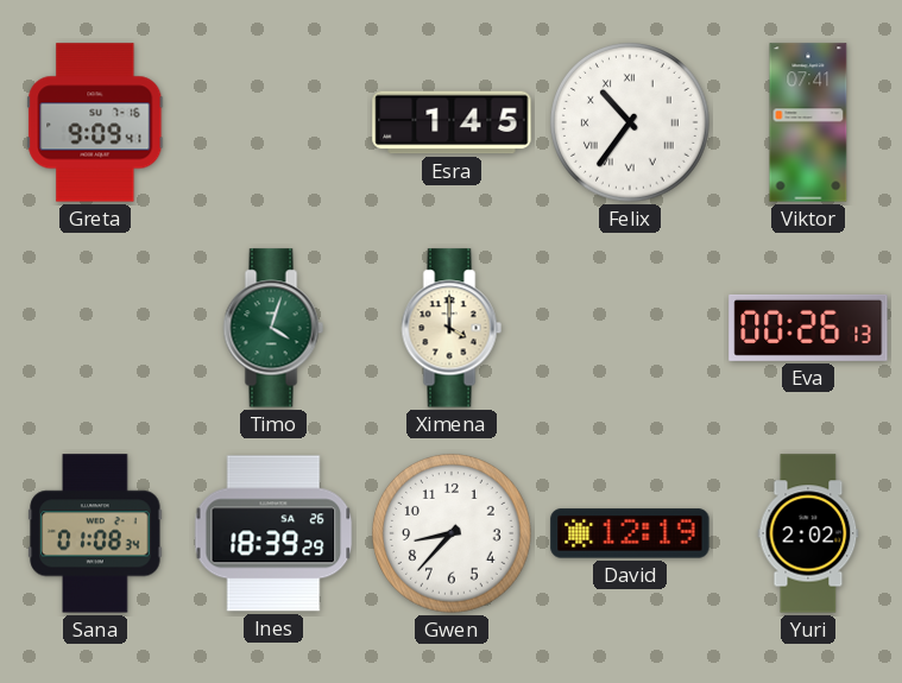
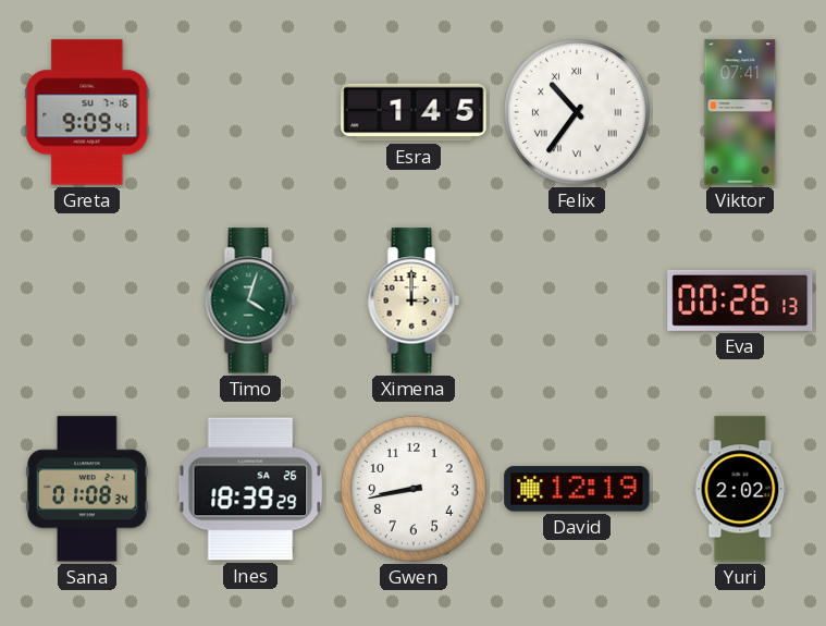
Ximena: 4:00 -> 3:00 (414, 300)
Gwen: 8:37 -> 8:43 (415, 490)
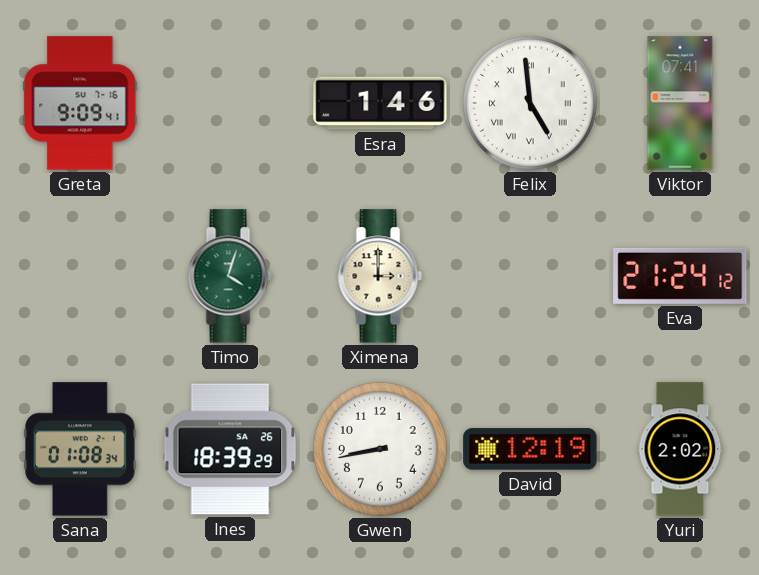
Esra: 1:45 -> 1:46 (380, 103)
Felix: 10:36 -> 4:59 (531, 104)
Eva: 00:26 -> 21:24 (680, 276)
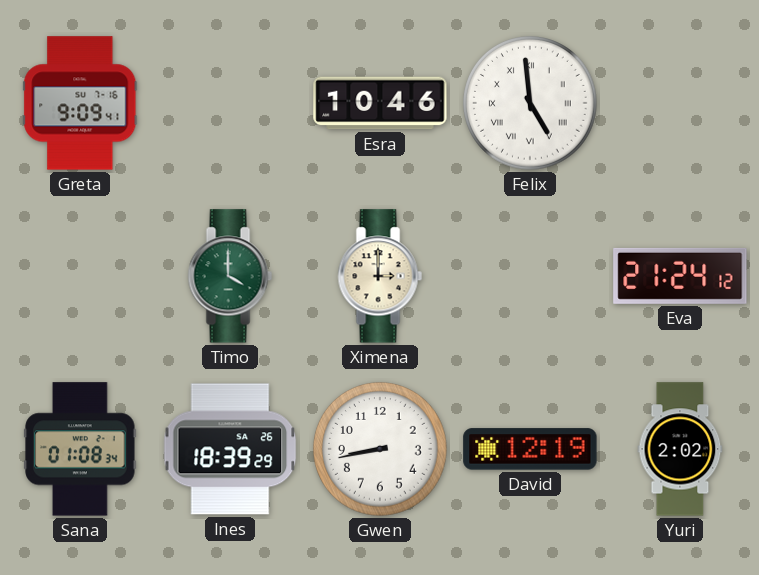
Esra: 1:46 -> 10:46 (380, 103)
Viktor: 07:41 -> none (680, 103)
Timo: 4:03 -> 4:00 (230, 276)
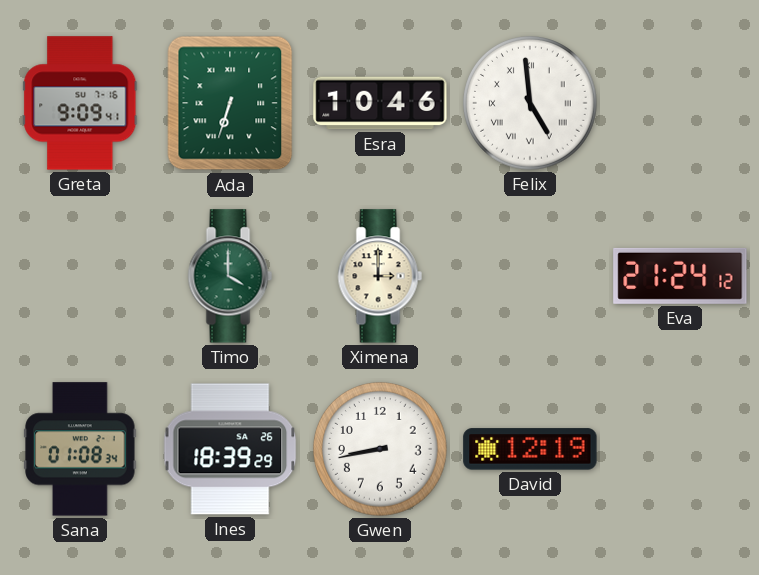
Ada: none -> 6:33 (230, 103)
Yuri: 2:02 -> none (680, 449)
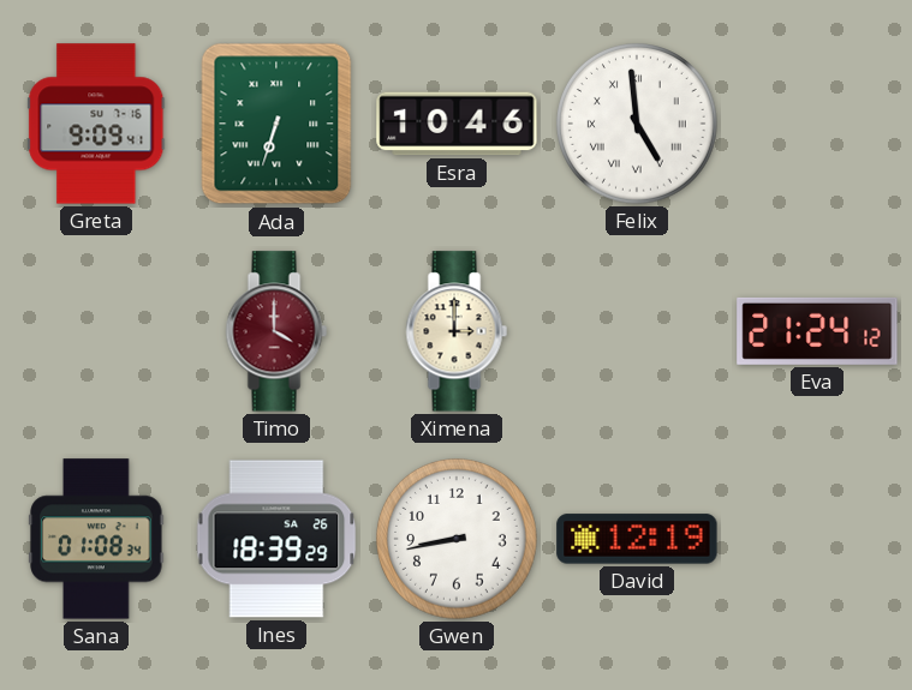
Timo dial: green -> burgundy (276, 331)
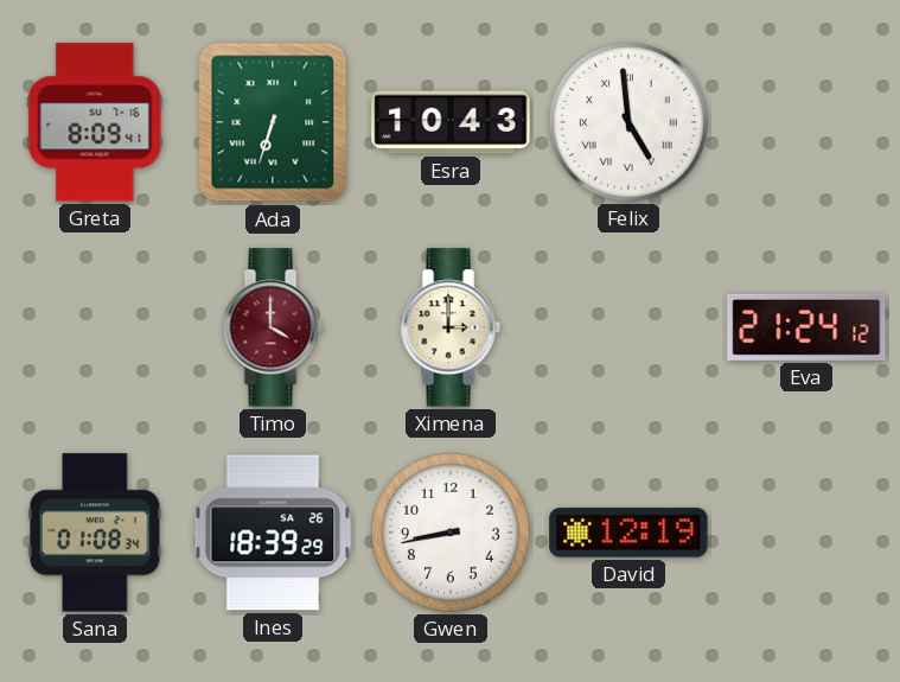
Greta: 9:09 -> 8:09 (95, 122)
Esra: 10:46 -> 10:43 (451, 122)
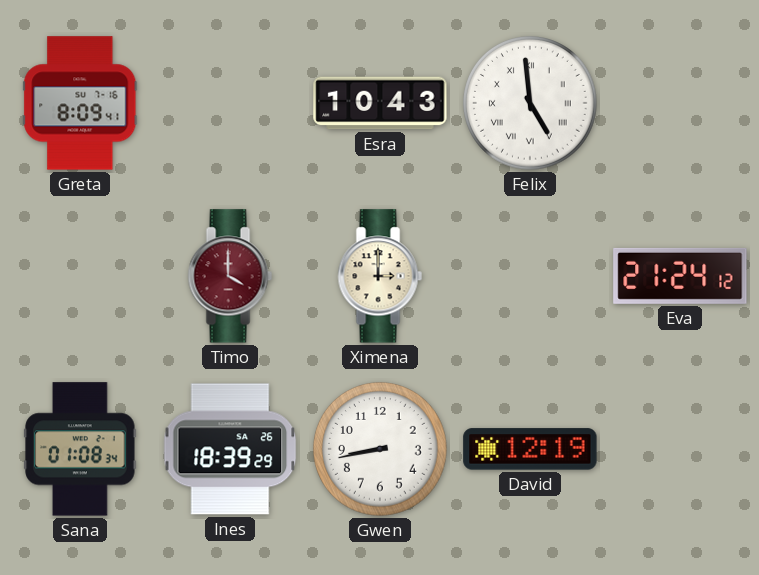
Ada: 6:33 -> none (273, 122)
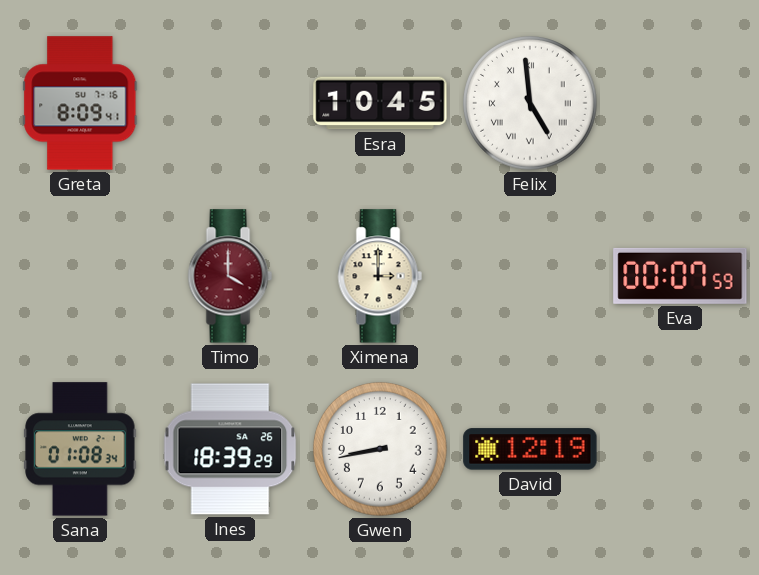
Esra: 10:43 -> 10:45 (380, 103)
Eva: 21:24 -> 00:07 (680, 276)
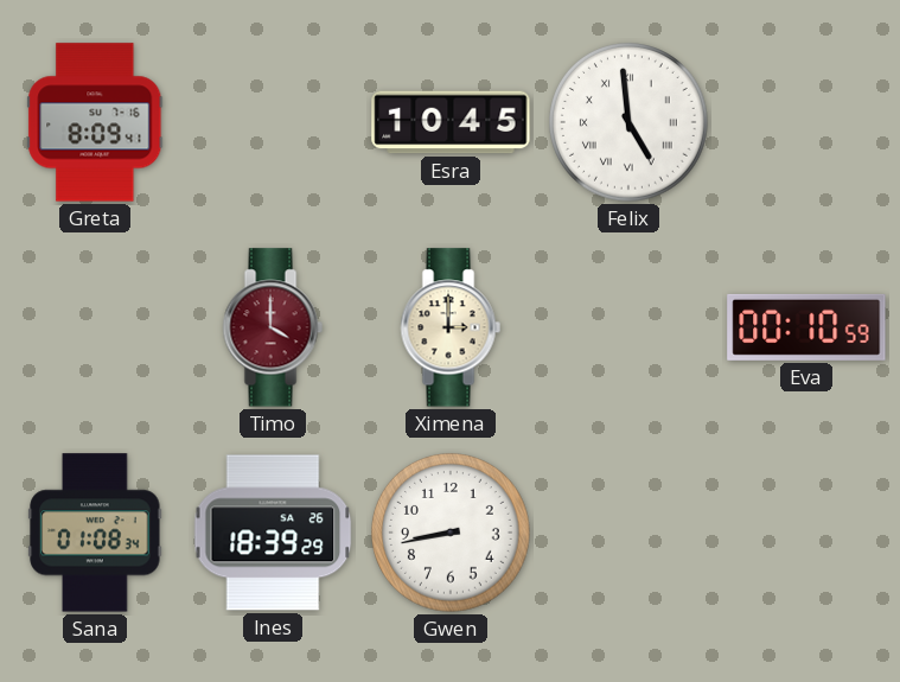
Eva: 00:07 -> 00:10 (806, 327)
David: 12:19 -> none (530, 449)
